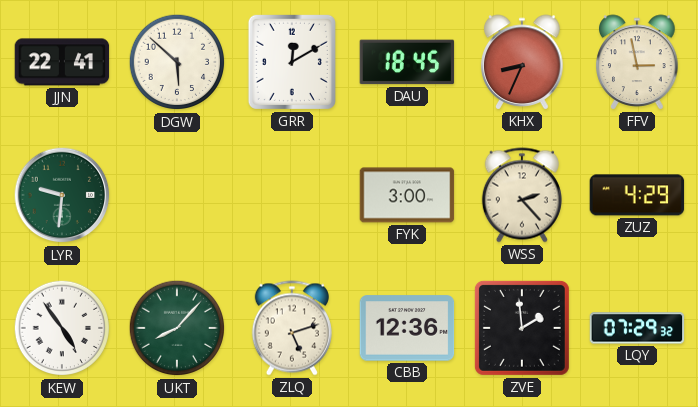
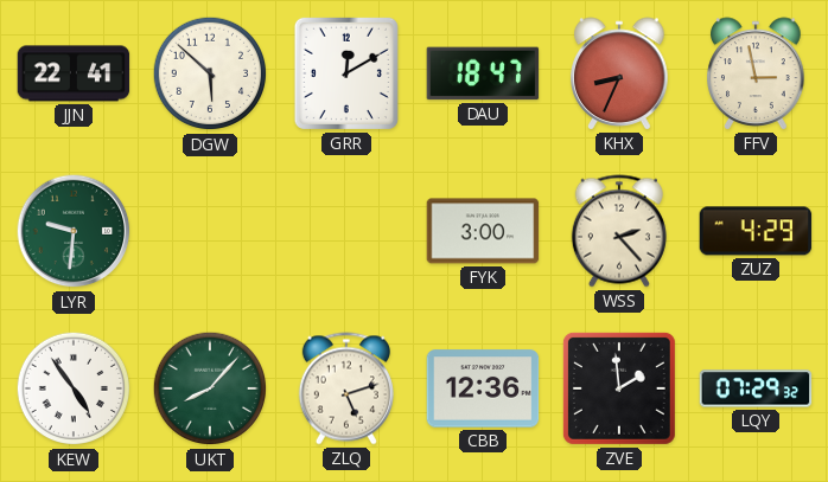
DAU: 18:45 -> 18:47 (483, 73)
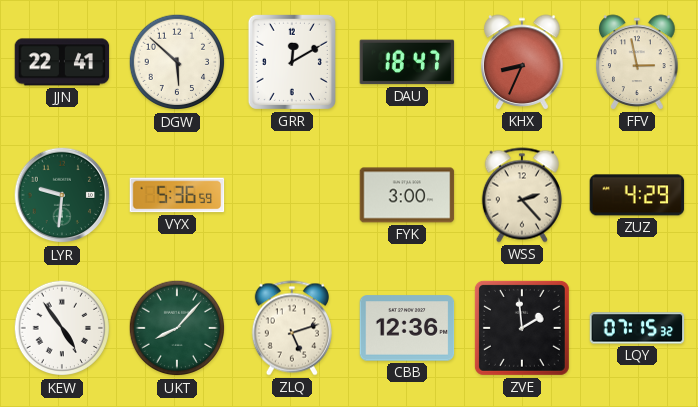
VYX: none -> 5:36 (177, 195)
LQY: 07:29 -> 07:15 (637, 328)
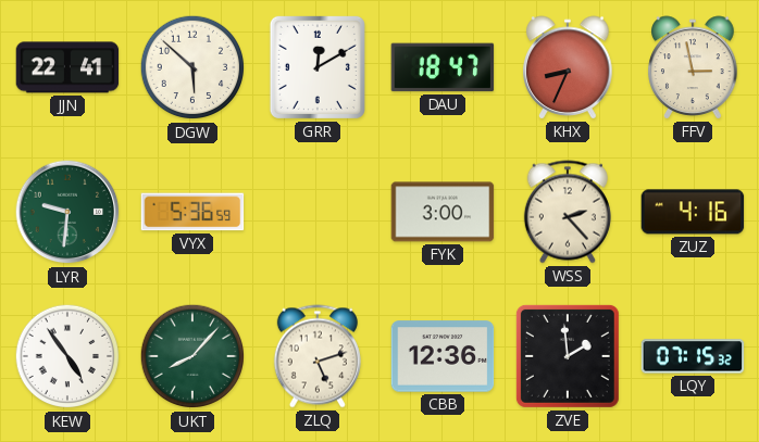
ZUZ: 4:29 -> 4:16 (693, 212)
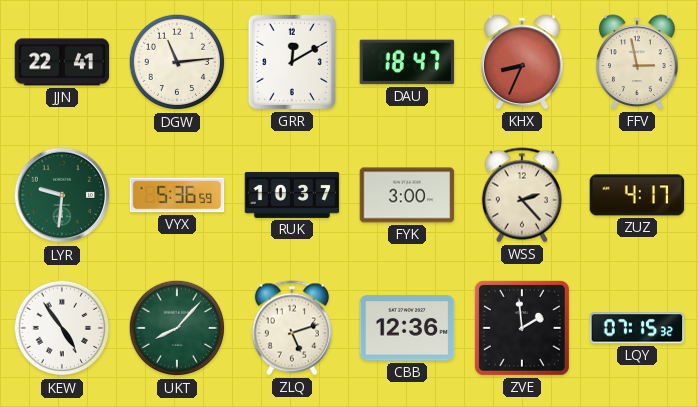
DGW: 5:52 -> 11:14 (177, 62)
RUK: none -> 10:37 (292, 195)
ZUZ: 4:16 -> 4:17 (637, 195)
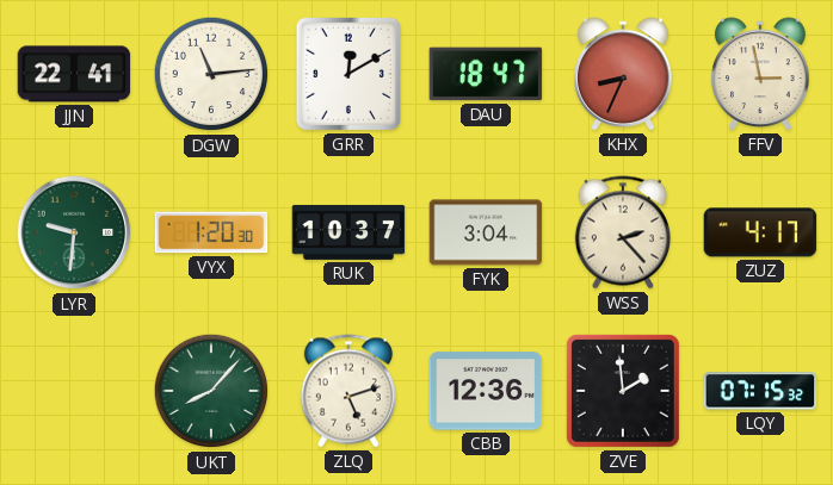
VYX: 5:36 -> 1:20 (211, 232)
FYK: 3:00 -> 3:04 (486, 232)
KEW: 4:54 -> none (62, 328)
